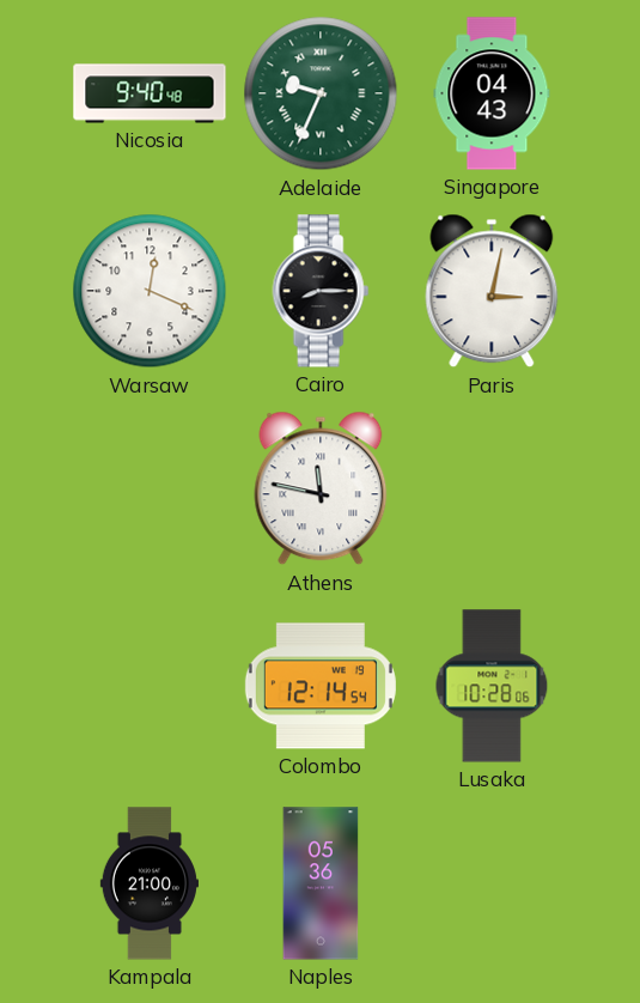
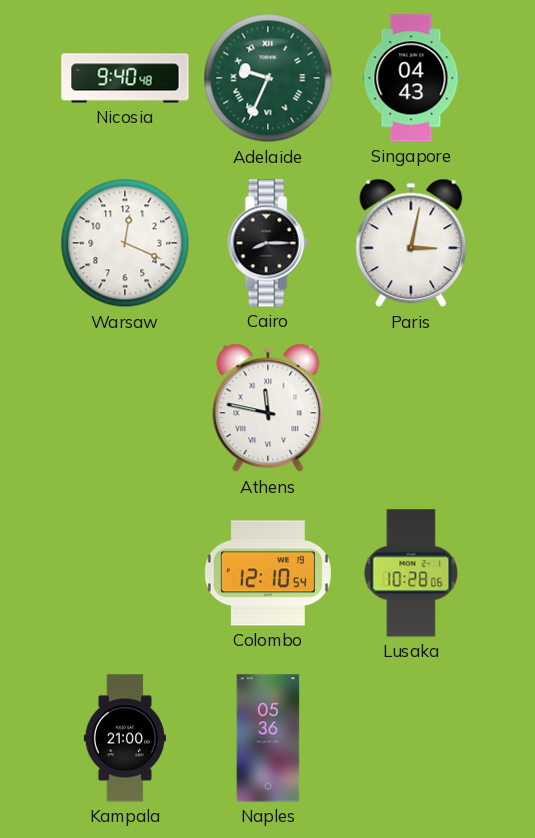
Colombo: 12:14 -> 12:10 (268, 573)
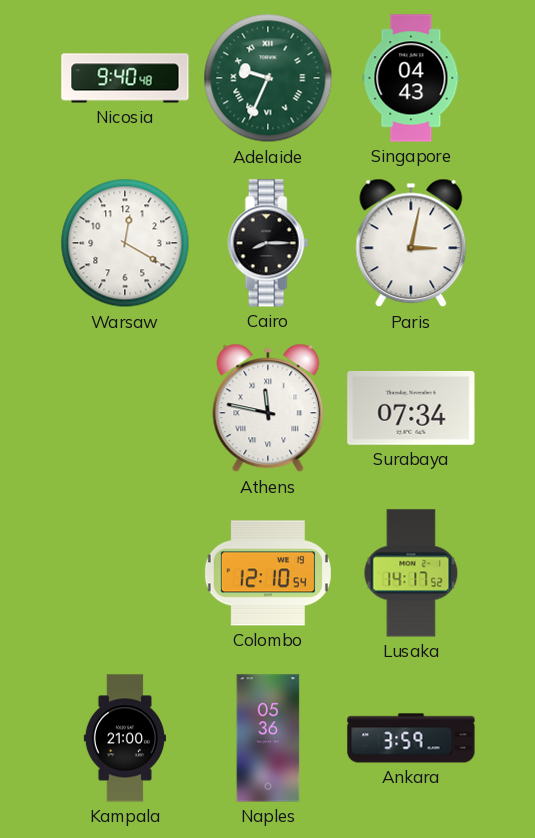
Warsaw: 12:19 -> 12:20 (125, 243)
Surabaya: none -> 07:34 (411, 408)
Lusaka: 10:28 -> 14:17 (411, 573)
Ankara: none -> 3:59 (411, 738)
